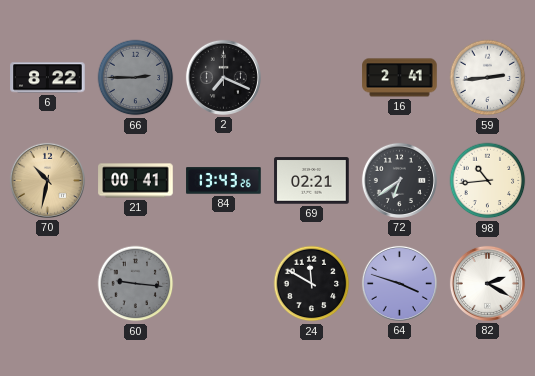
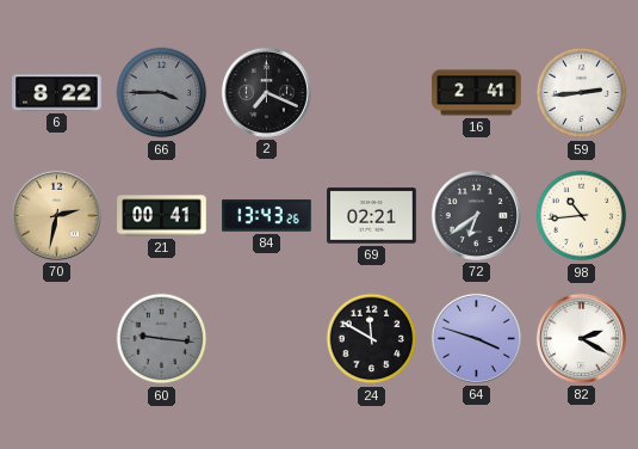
66: 2:45 -> 3:45 (162, 93)
70: 10:32 -> 2:32 (56, 215)
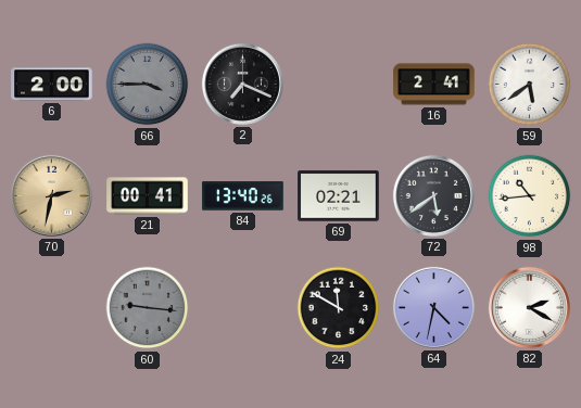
6: 8:22 -> 2:00 (52, 85)
59: 2:44 -> 5:39 (530, 85)
84: 13:43 -> 13:40 (243, 196)
72: 6:39 -> 5:39 (433, 195)
64: 3:48 -> 4:32 (433, 307)
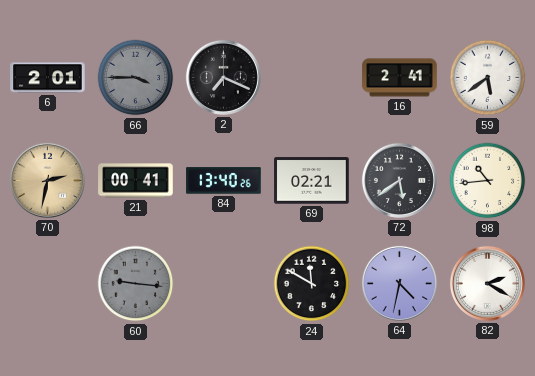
6: 2:00 -> 2:01 (48, 78)
